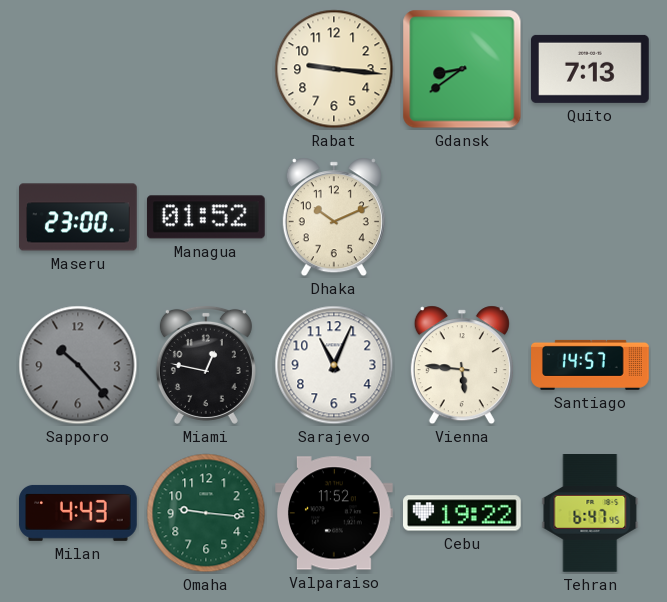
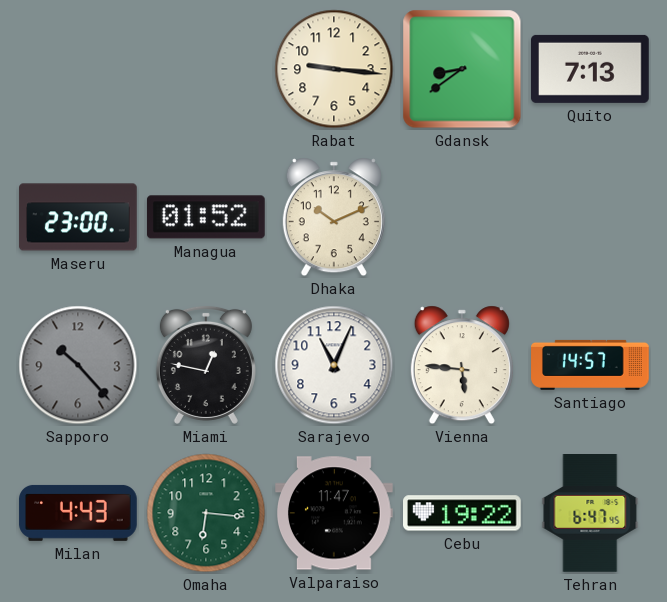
Omaha: 9:16 -> 6:16 (206, 513)
Valparaiso: 11:52 -> 11:47 (335, 513)
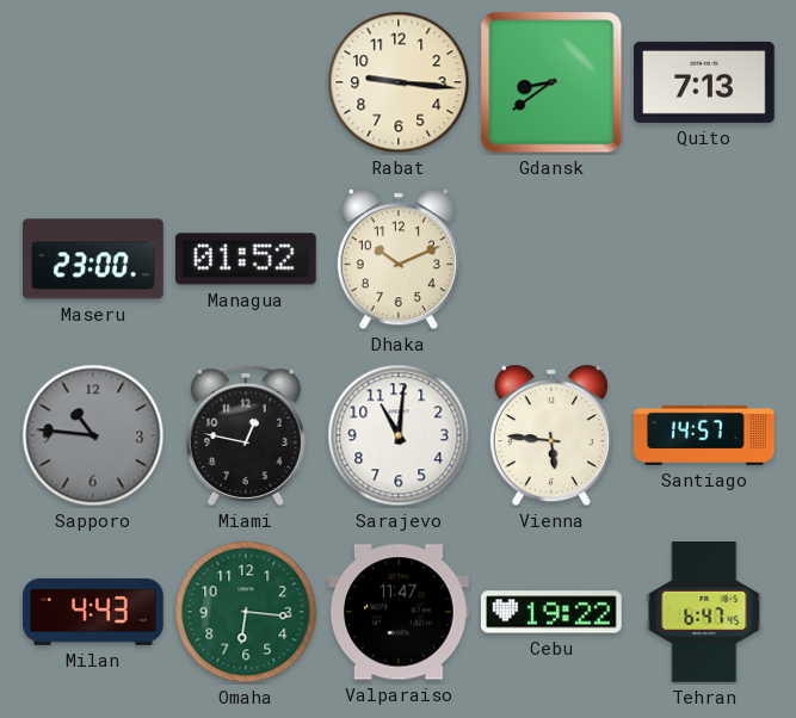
Sapporo: 10:23 -> 10:46 (93, 435)
Sarajevo: 11:04 -> 11:01 (399, 435)
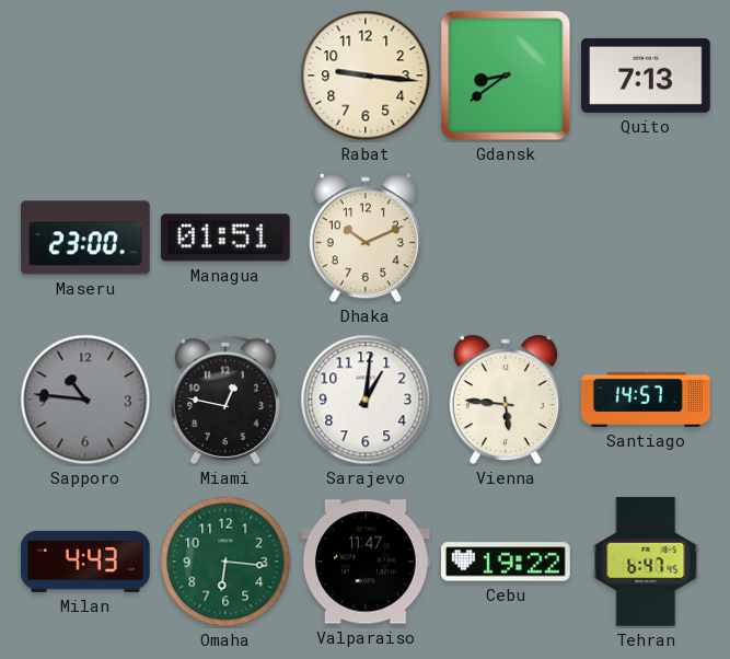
Managua: 01:52 -> 01:51 (225, 238)
Sarajevo: 11:01 -> 1:01 (366, 400)
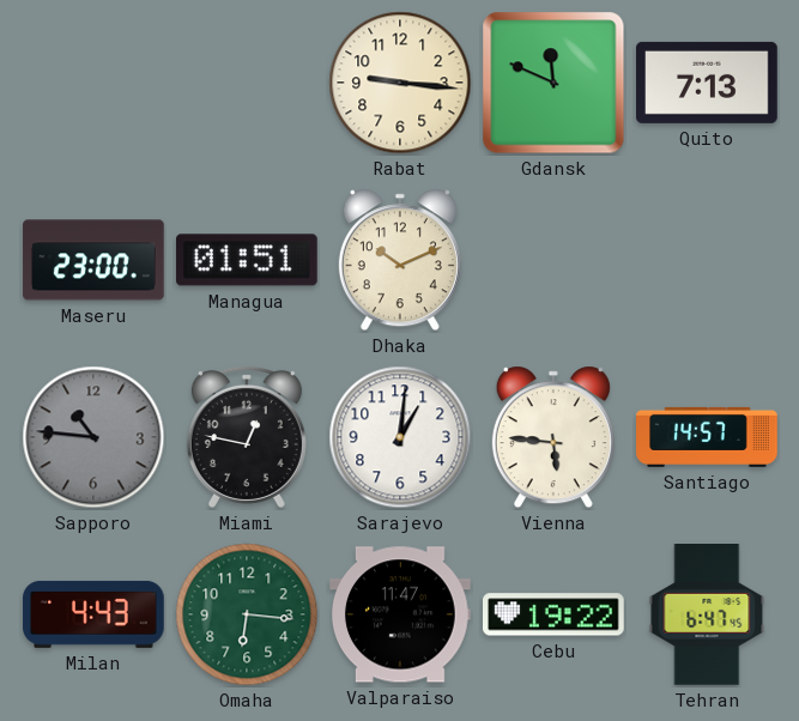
Gdansk: 8:39 -> 11:49 (553, 83)
